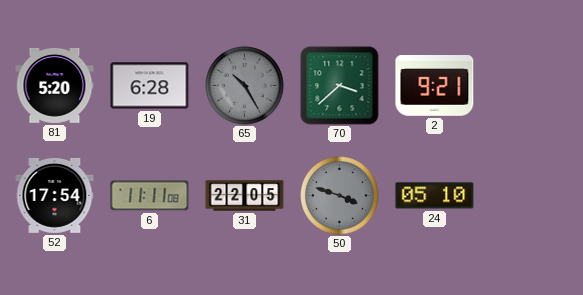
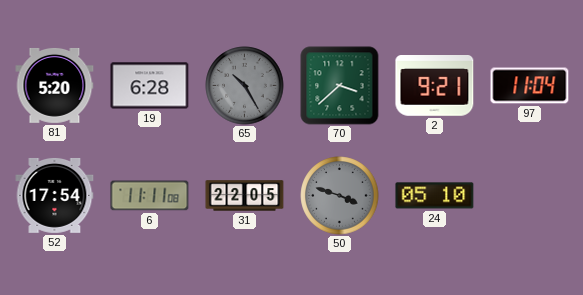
97: none -> 11:04 (530, 86)
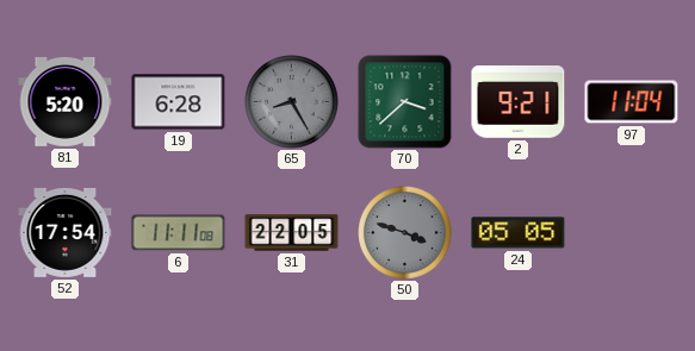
65: 10:25 -> 8:25 (292, 102)
24: 05:10 -> 05:05 (519, 233)
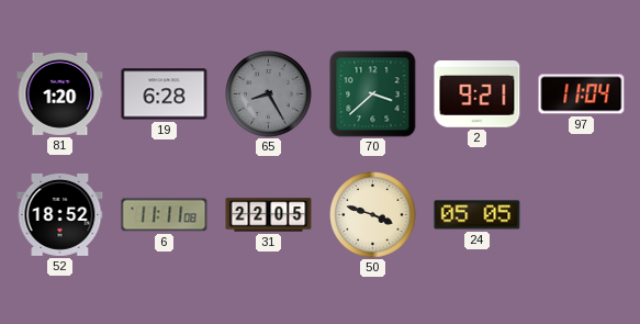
81: 5:20 -> 1:20 (60, 93)
52: 17:54 -> 18:52 (60, 214)
50 dial: grey -> cream (373, 215)
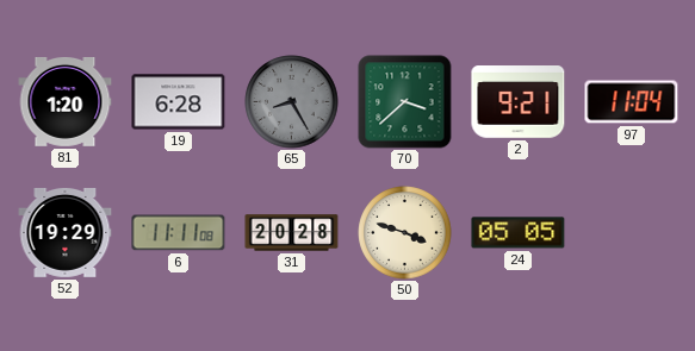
52: 18:52 -> 19:29 (66, 232)
31: 22:05 -> 20:28 (292, 233)
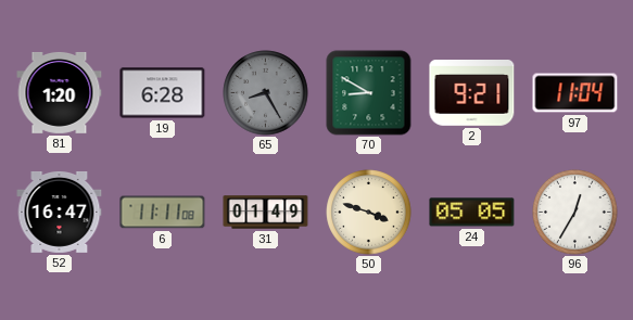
70: 3:38 -> 8:50 (369, 93)
52: 19:29 -> 16:47 (60, 212)
31: 20:28 -> 01:49 (266, 213)
96: none -> 12:35 (575, 213)
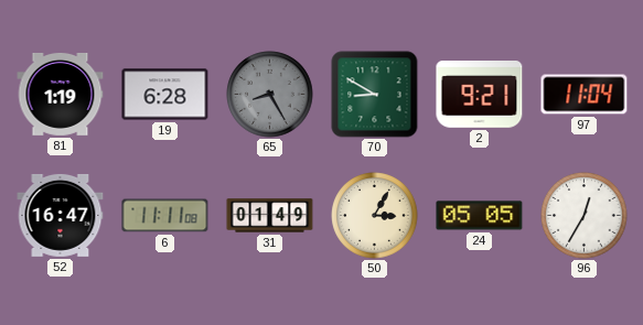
81: 1:20 -> 1:19 (61, 94)
50: 3:48 -> 3:05 (375, 216)
